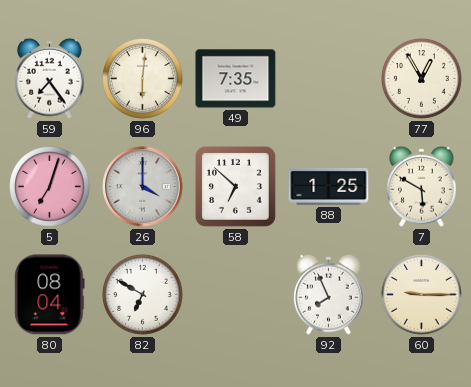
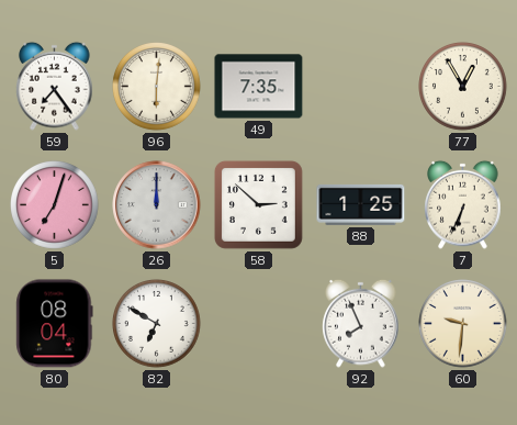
26: 4:00 -> 12:00 (157, 205)
58: 6:52 -> 2:52 (258, 204)
7: 5:50 -> 6:34 (463, 204)
60: 9:15 -> 9:31 (463, 324)
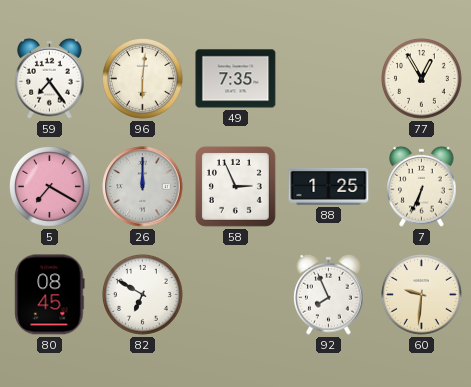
5: 7:03 -> 7:20 (50, 187)
58: 2:52 -> 2:56 (235, 186)
80: 08:04 -> 08:45 (50, 295)
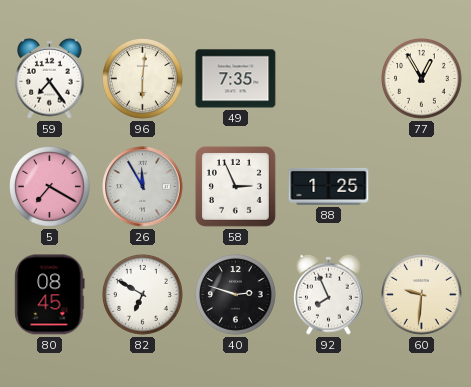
26: 12:00 -> 11:55 (143, 187)
7: 6:34 -> none (422, 186)
40: none -> 2:48 (236, 295)
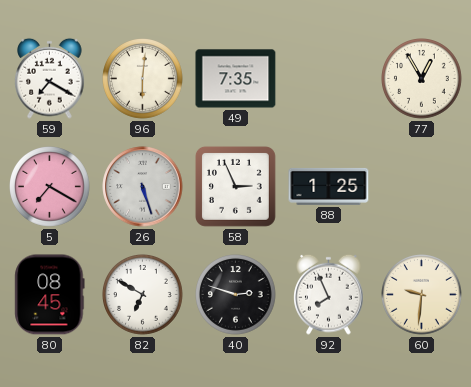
59: 7:24 -> 7:20 (50, 78)
26: 11:55 -> 5:27 (143, 187)
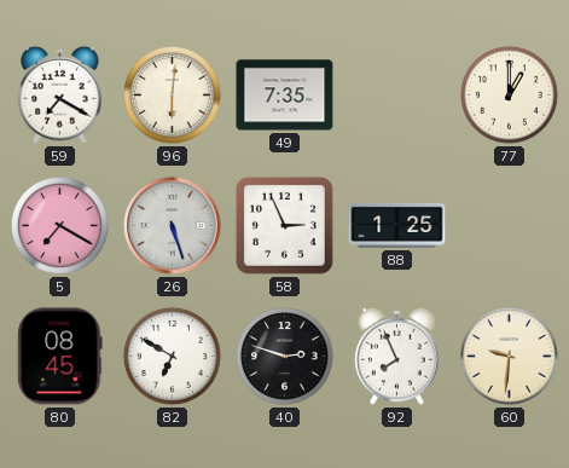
77: 12:55 -> 1:00 (510, 96)
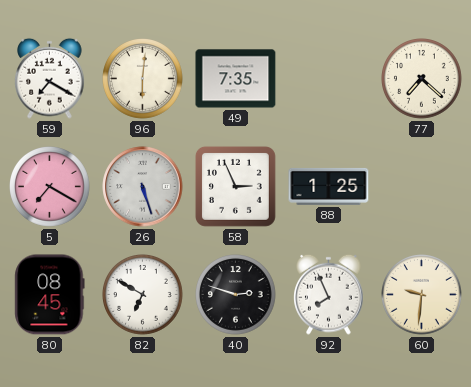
77: 1:00 -> 7:22 (422, 79)
